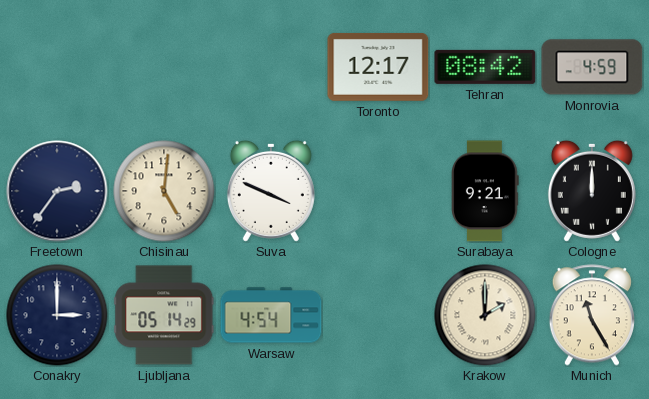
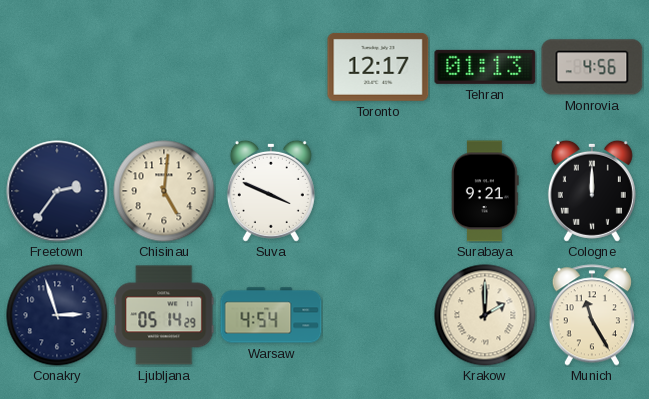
Tehran: 08:42 -> 01:13 (485, 67)
Monrovia: 4:59 -> 4:56 (592, 67)
Conakry: 3:00 -> 2:57 (57, 315)
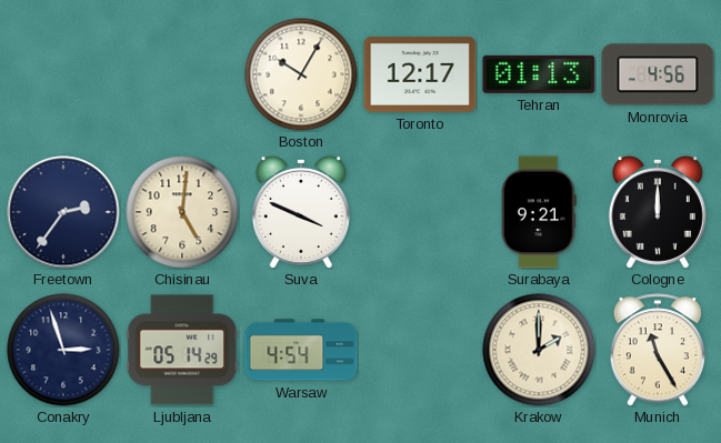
Boston: none -> 10:05 (301, 74)
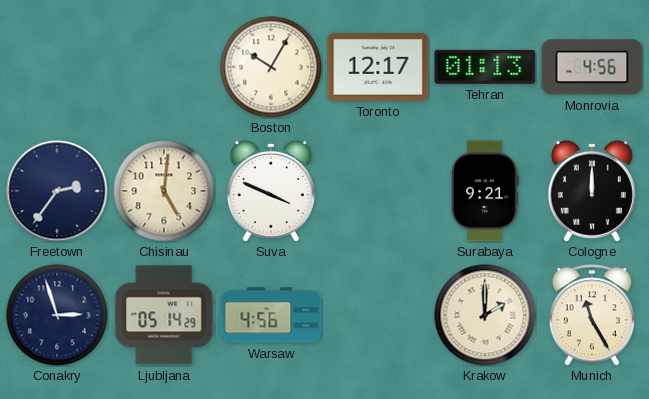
Warsaw: 4:54 -> 4:56 (271, 315)
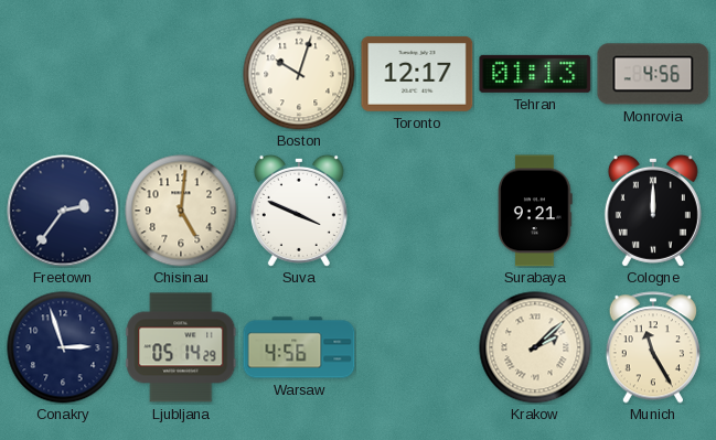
Boston: 10:05 -> 10:03 (299, 74)
Krakow: 2:00 -> 2:08 (535, 347)
